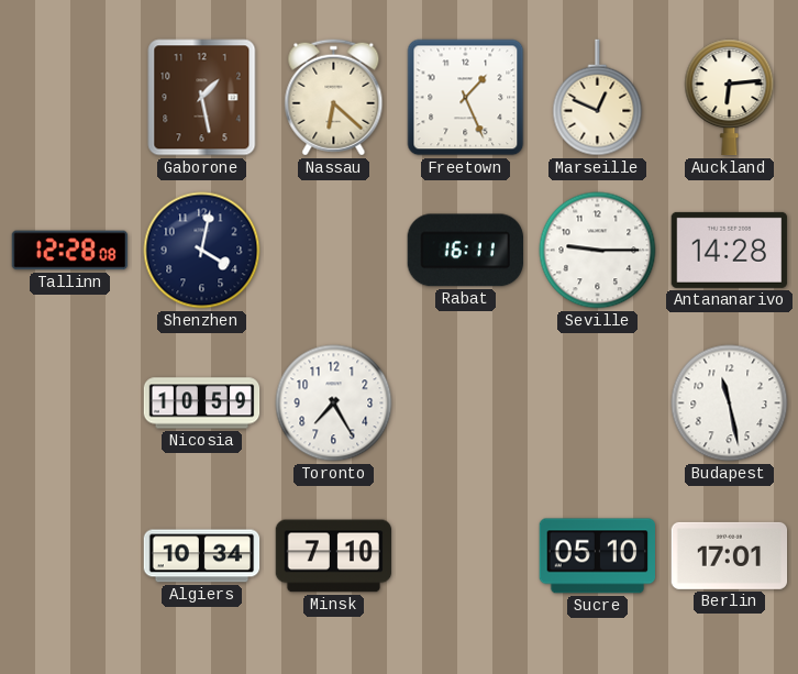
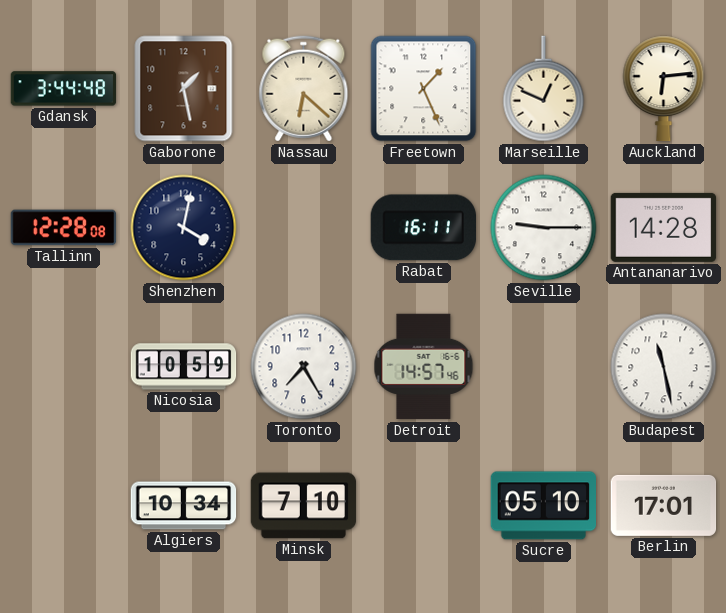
Gdansk: none -> 3:44 (64, 89)
Detroit: none -> 14:57 (424, 367)
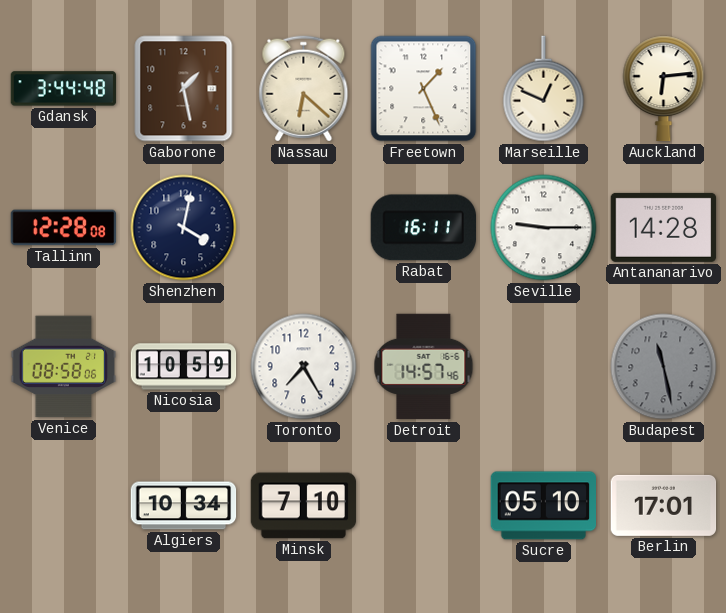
Venice: none -> 08:58 (64, 367)
Budapest dial: white -> grey (664, 367)
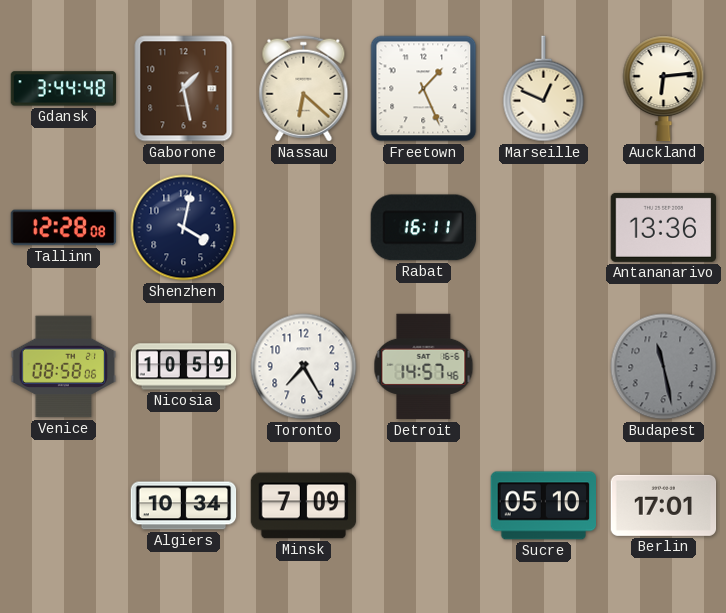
Seville: 9:15 -> none (544, 228)
Antananarivo: 14:28 -> 13:36 (664, 227)
Minsk: 7:10 -> 7:09 (304, 506)
